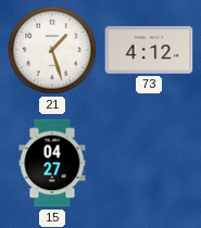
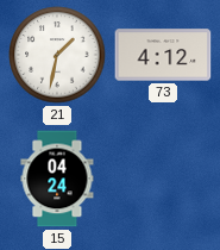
21: 1:27 -> 1:32 (57, 55)
15: 04:27 -> 04:24 (57, 179)
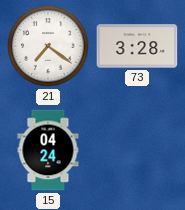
21: 1:32 -> 7:21 (48, 46)
73: 4:12 -> 3:28 (137, 46)
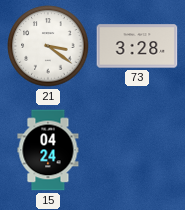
21: 7:21 -> 3:21 (48, 46)
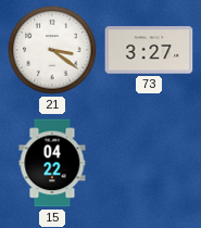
73: 3:28 -> 3:27 (149, 50)
15: 04:24 -> 04:22 (52, 163)
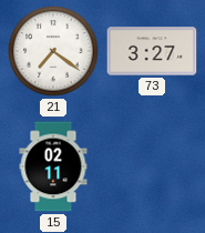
21: 3:21 -> 7:21 (53, 51)
15: 04:22 -> 02:11 (53, 166)
